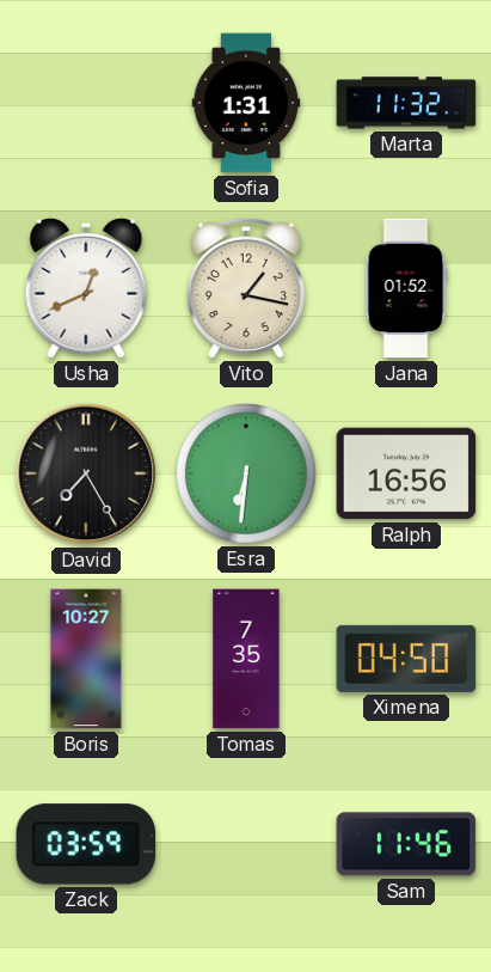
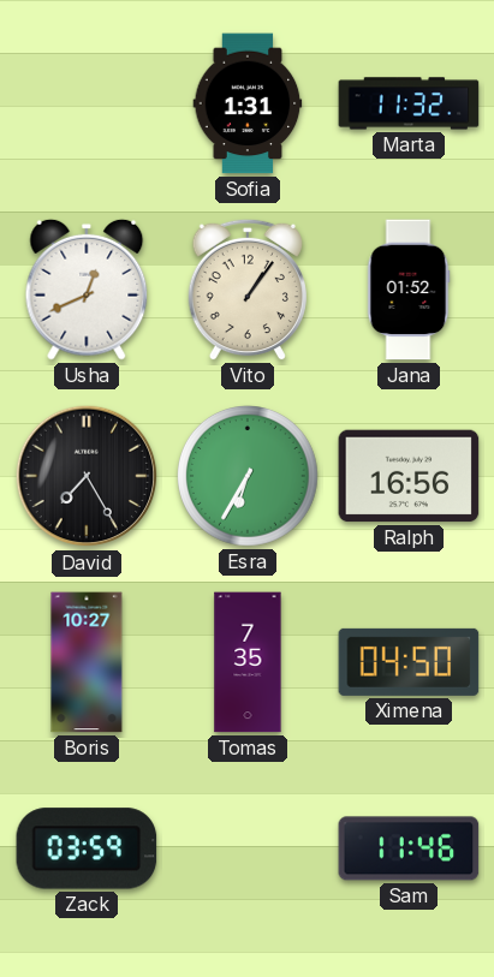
Vito: 1:17 -> 1:06 (248, 290)
Esra: 6:31 -> 6:35 (249, 477)
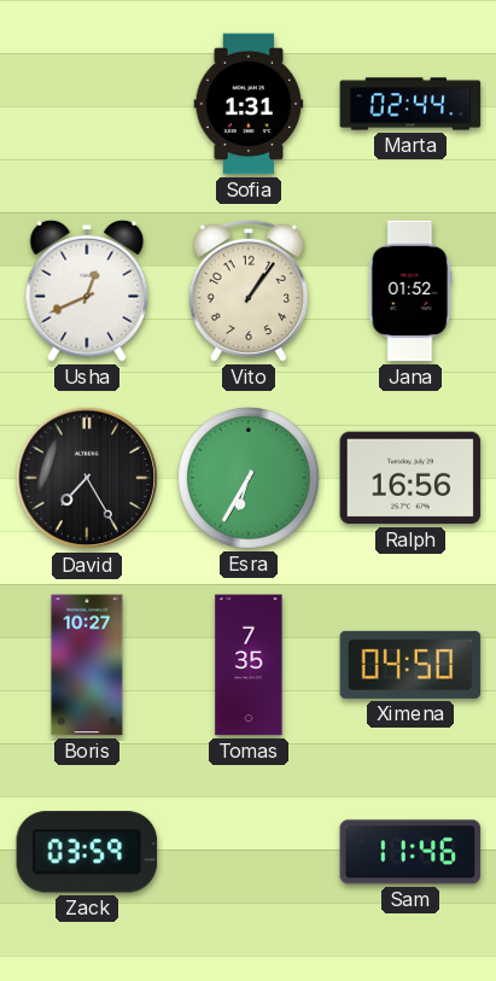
Marta: 11:32 -> 02:44 (410, 104)
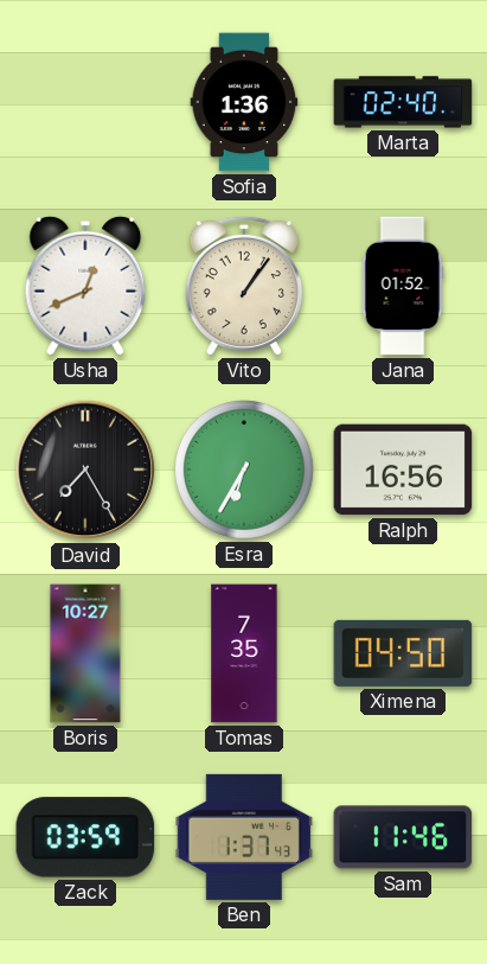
Sofia: 1:31 -> 1:36 (244, 102)
Marta: 02:44 -> 02:40 (403, 102)
Ben: none -> 1:37 (244, 837)
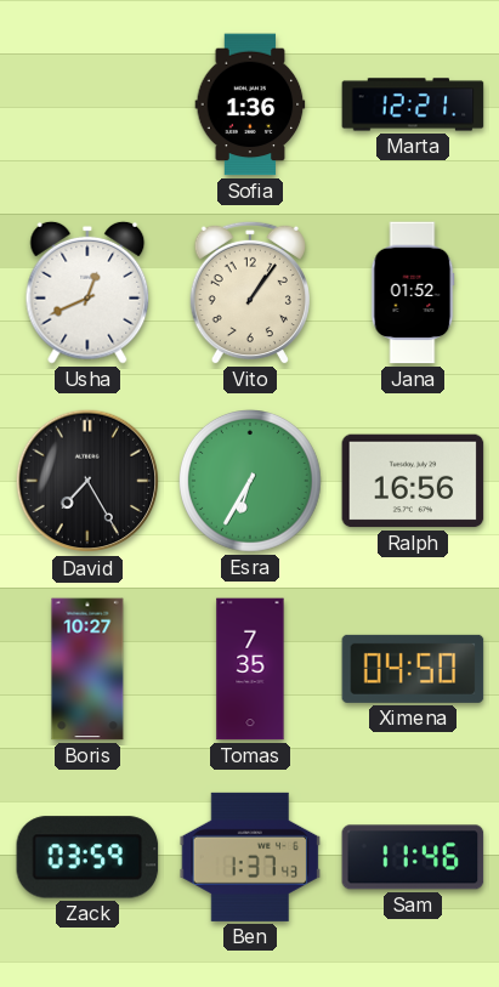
Marta: 02:40 -> 12:21 (413, 104)
